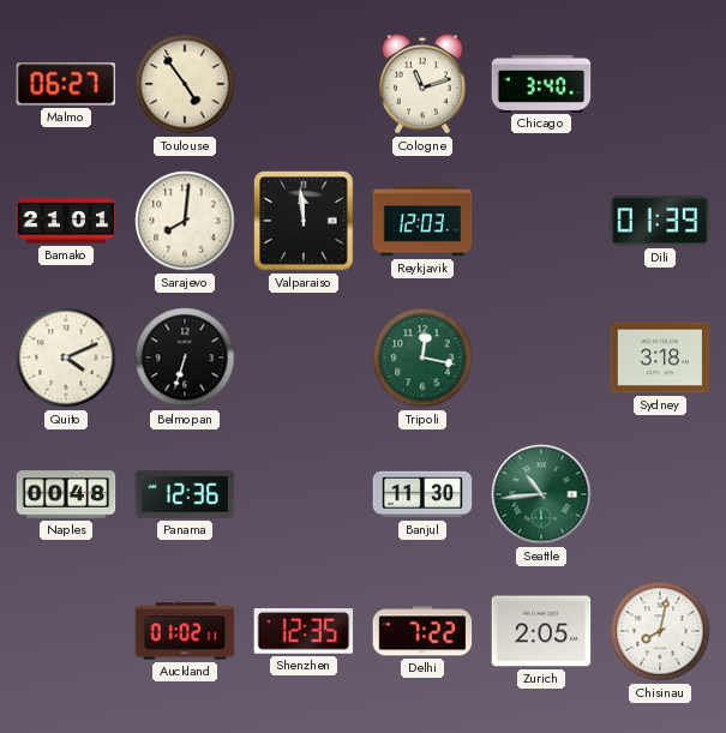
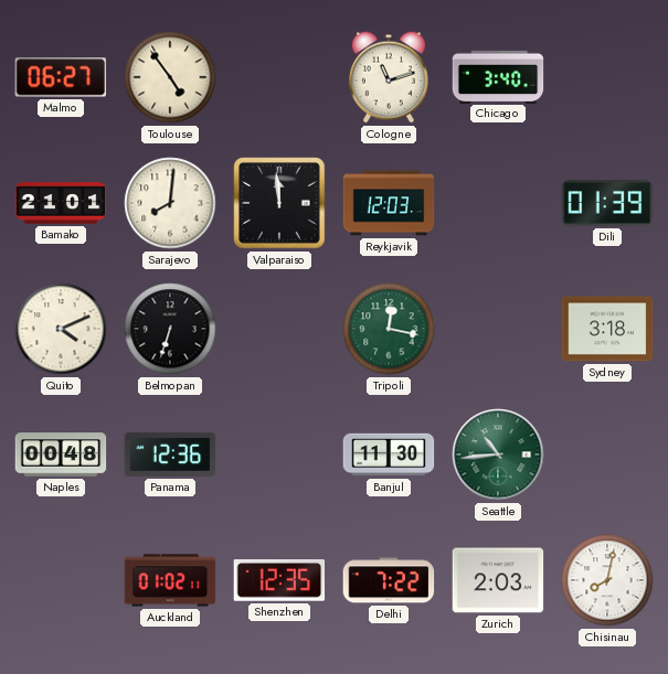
Zurich: 2:05 -> 2:03 (498, 580)
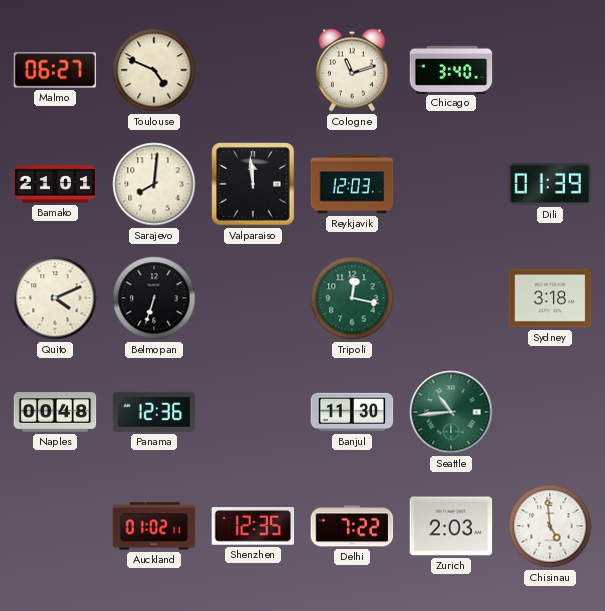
Toulouse: 4:54 -> 4:49 (154, 70)
Chisinau: 8:02 -> 4:59 (550, 526)
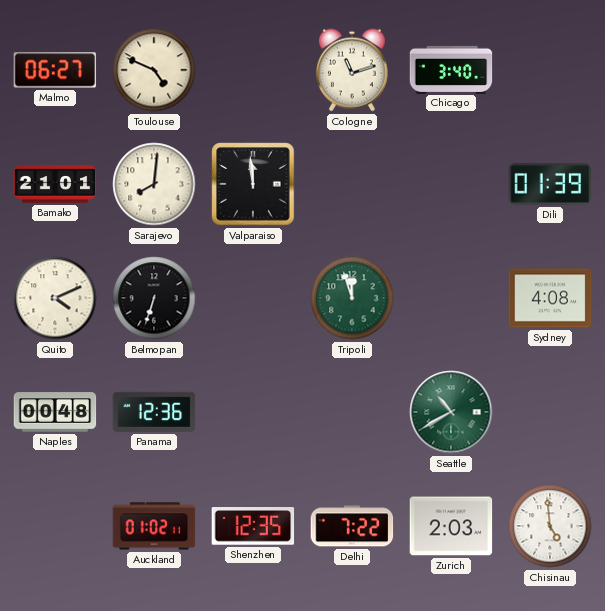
Reykjavik: 12:03 -> none (352, 184)
Tripoli: 12:17 -> 11:57 (352, 298)
Sydney: 3:18 -> 4:08 (550, 298)
Banjul: 11:30 -> none (352, 412)
Seattle: 10:44 -> 10:40 (451, 412)
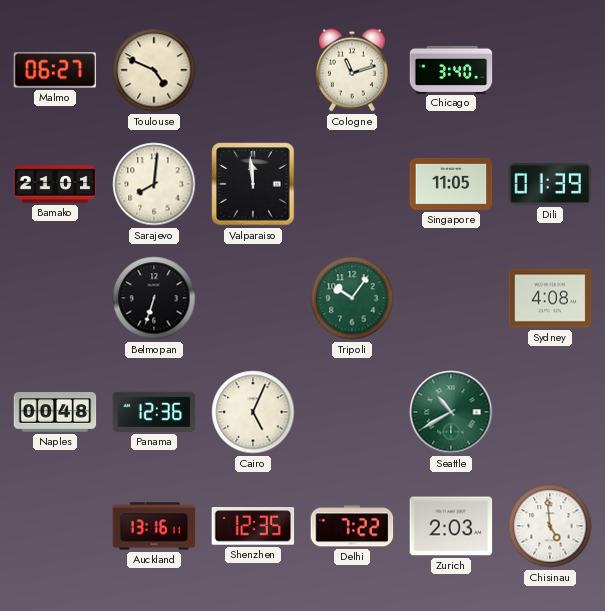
Singapore: none -> 11:05 (451, 184)
Quito: 4:11 -> none (55, 298)
Tripoli: 11:57 -> 10:06 (352, 298)
Cairo: none -> 5:04 (253, 412)
Auckland: 01:02 -> 13:16 (154, 526)
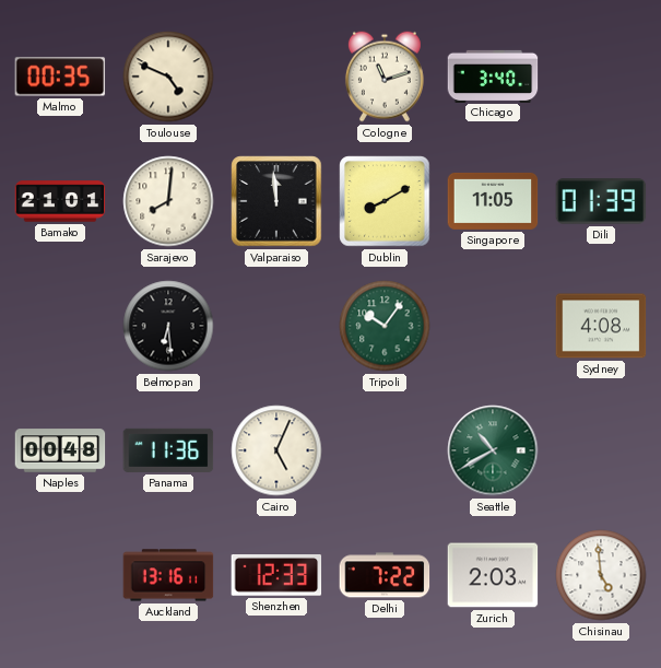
Malmo: 06:27 -> 00:35 (60, 77)
Dublin: none -> 8:10 (385, 201)
Belmopan: 6:33 -> 6:29 (168, 326)
Panama: 12:36 -> 11:36 (168, 450)
Shenzhen: 12:35 -> 12:33 (276, 575)
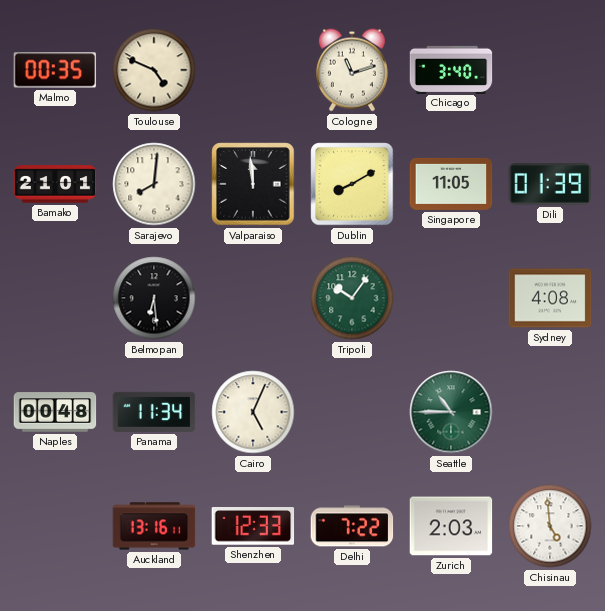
Panama: 11:36 -> 11:34 (154, 412)
Seattle: 10:40 -> 10:45 (451, 412)
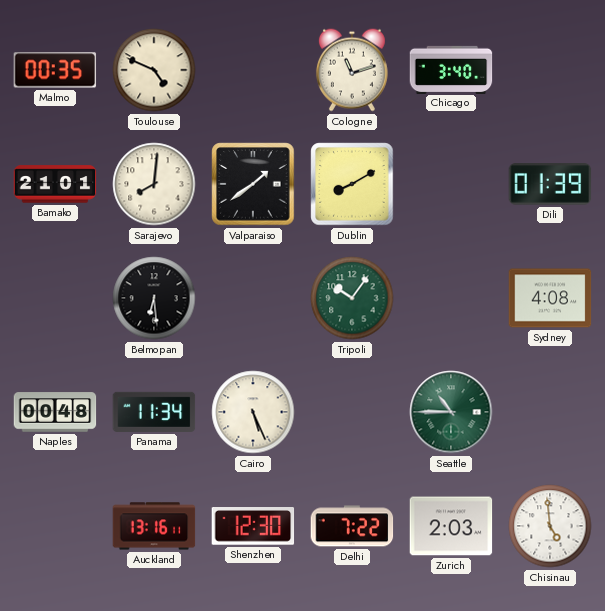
Valparaiso: 11:59 -> 1:39 (253, 184)
Singapore: 11:05 -> none (451, 184)
Cairo: 5:04 -> 5:26 (253, 412)
Shenzhen: 12:33 -> 12:30 (253, 526)
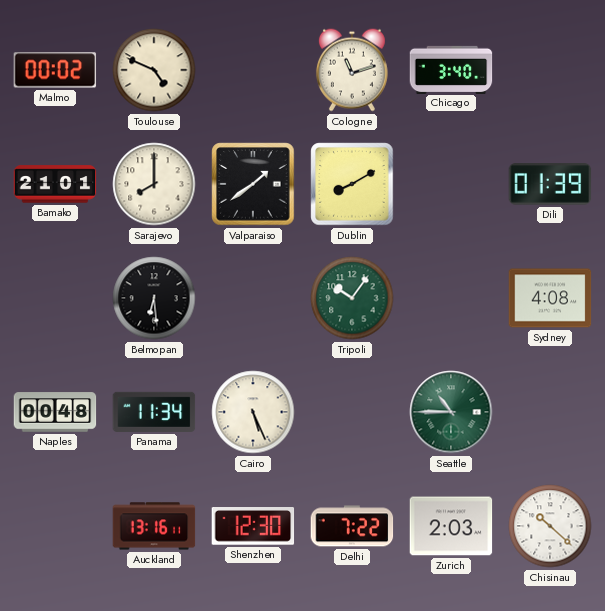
Malmo: 00:35 -> 00:02 (55, 70)
Sarajevo: 8:01 -> 8:00 (154, 184)
Chisinau: 4:59 -> 10:22 (550, 526)
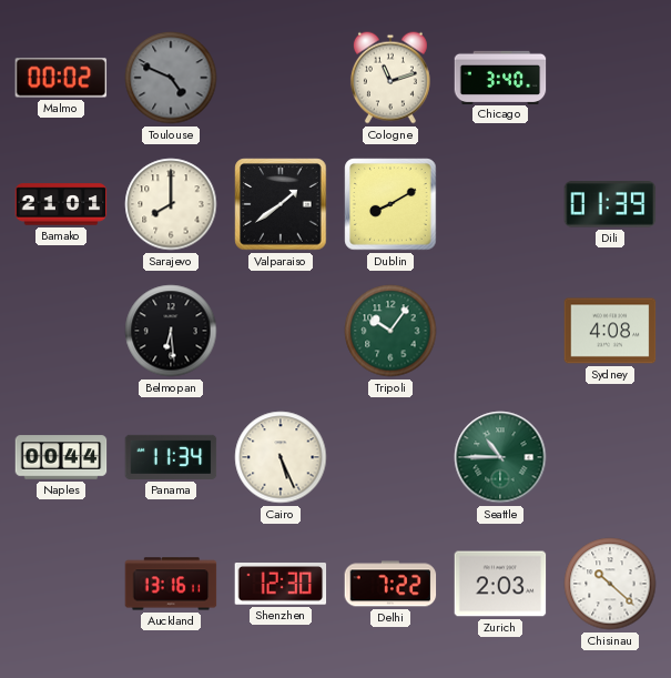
Toulouse dial: cream -> grey (171, 78)
Naples: 00:48 -> 00:44 (61, 457)
